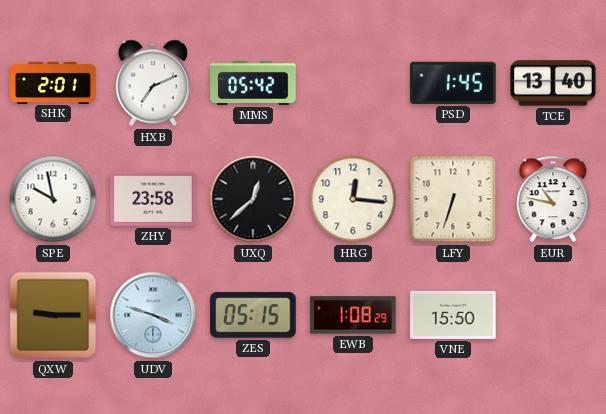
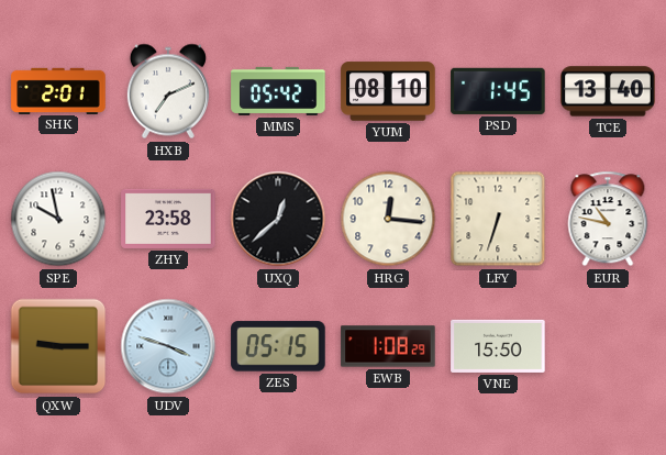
YUM: none -> 08:10 (388, 91)
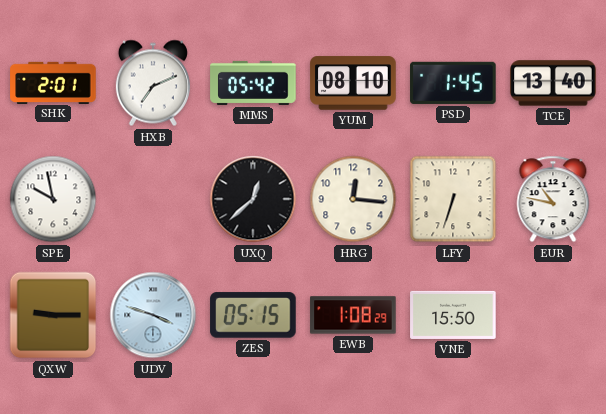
ZHY: 23:58 -> none (168, 219)
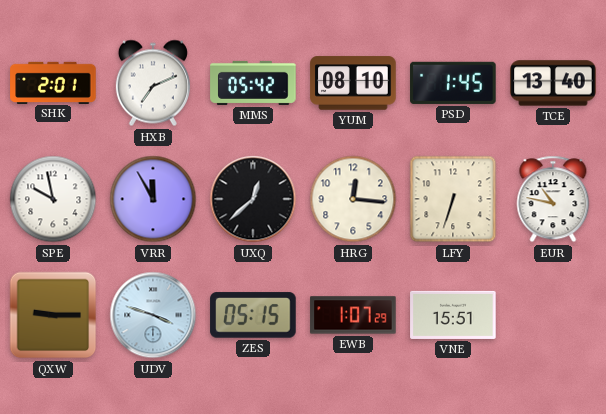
VRR: none -> 11:55 (153, 199)
EWB: 1:08 -> 1:07 (353, 315)
VNE: 15:50 -> 15:51 (453, 315)
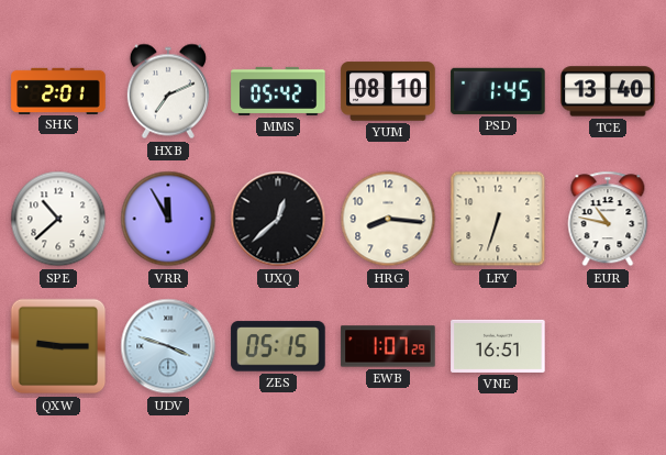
SPE: 9:58 -> 10:38 (58, 219)
HRG: 12:16 -> 8:16 (388, 219)
VNE: 15:51 -> 16:51 (498, 346)
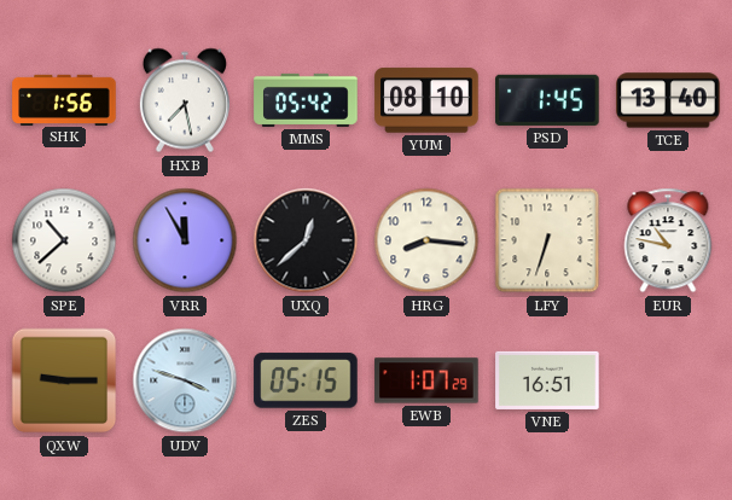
SHK: 2:01 -> 1:56 (64, 99)
HXB: 7:11 -> 7:28 (185, 100)
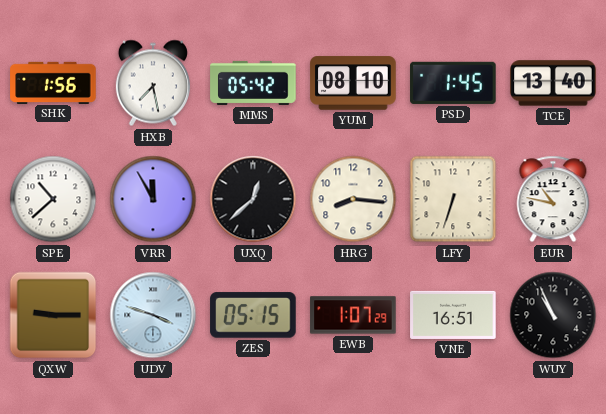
WUY: none -> 10:56 (553, 315)
